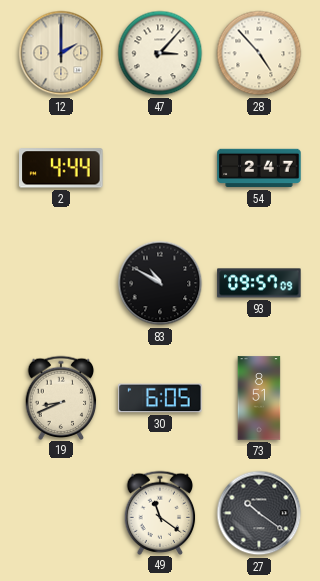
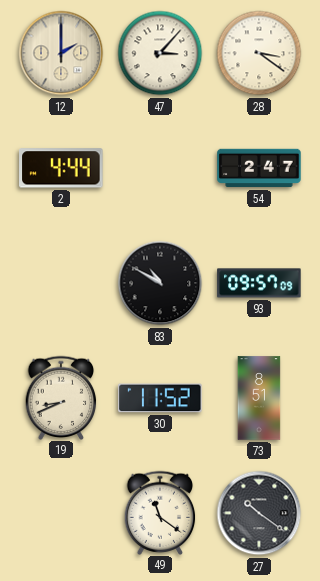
28: 4:53 -> 3:21 (259, 53)
30: 6:05 -> 11:52 (160, 398)
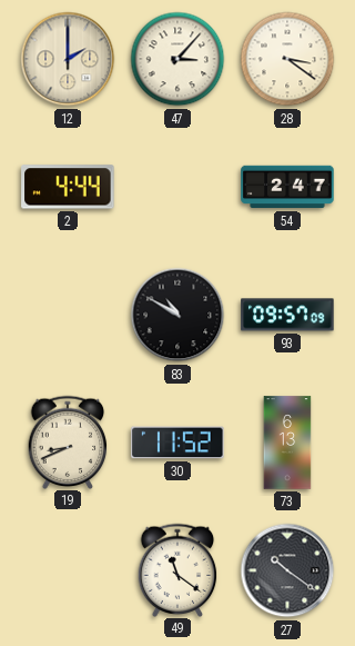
73: 8:51 -> 6:13 (287, 443)
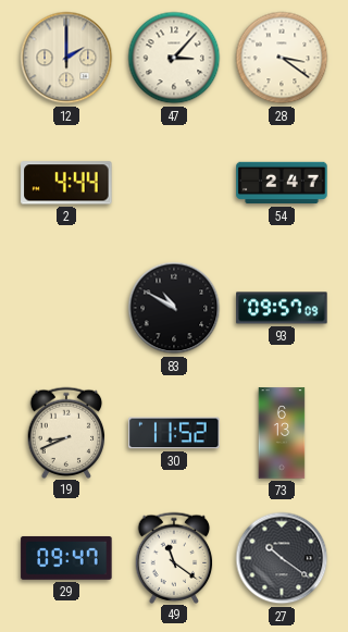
29: none -> 09:47 (66, 558)
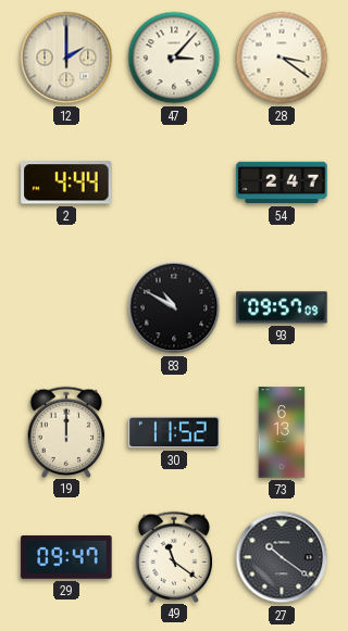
19: 8:41 -> 12:00 (66, 431)
